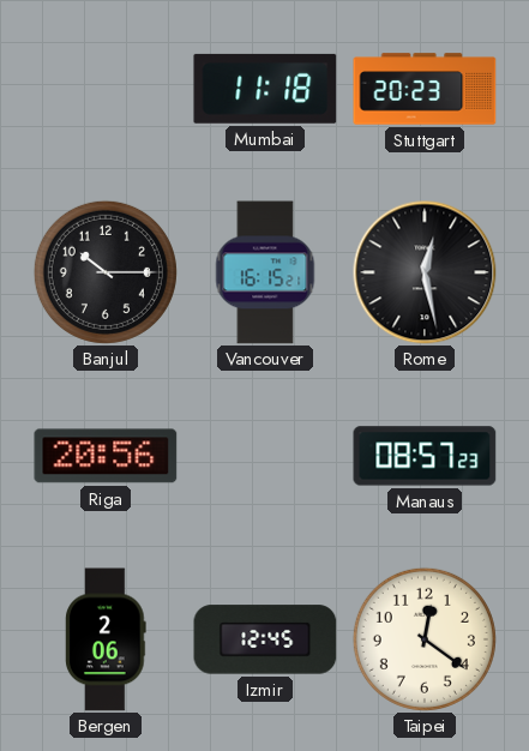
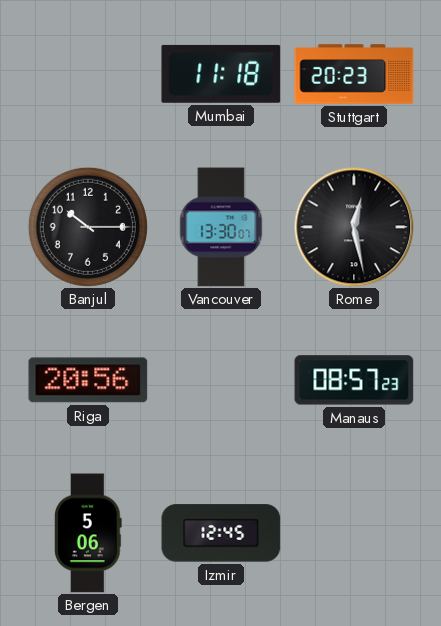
Vancouver: 16:15 -> 13:30 (221, 227)
Bergen: 2:06 -> 5:06 (89, 533)
Taipei: 12:21 -> none (425, 639)
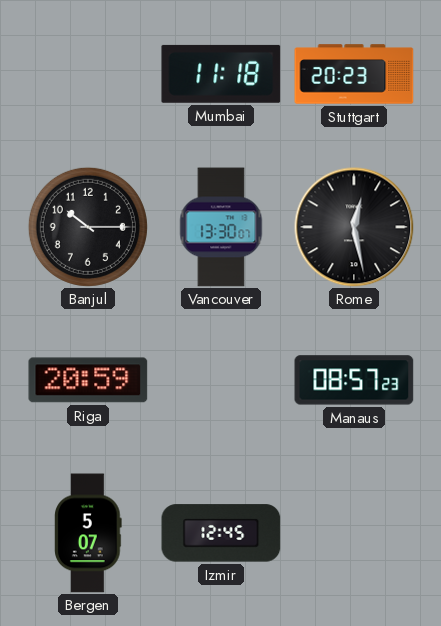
Riga: 20:56 -> 20:59 (88, 380)
Bergen: 5:06 -> 5:07 (89, 533)
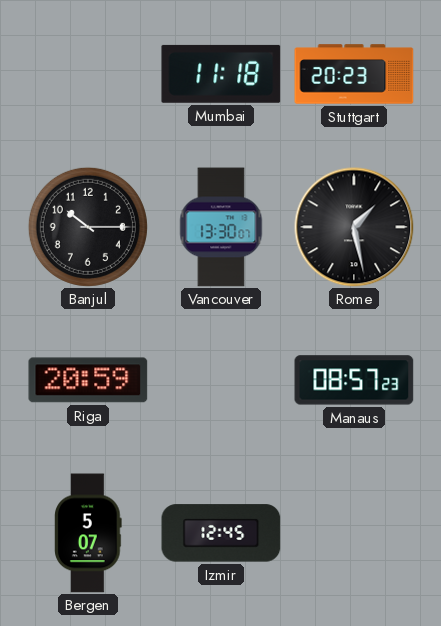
Rome: 12:28 -> 1:28 (354, 227)
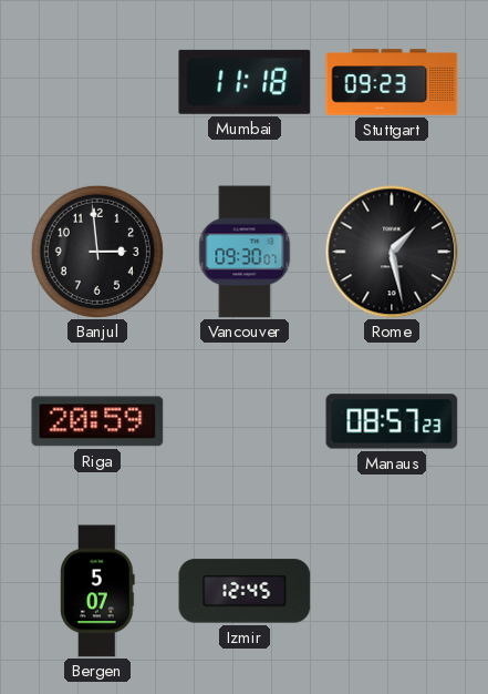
Stuttgart: 20:23 -> 09:23 (392, 82)
Banjul: 10:15 -> 2:59 (97, 252)
Vancouver: 13:30 -> 09:30 (245, 252)
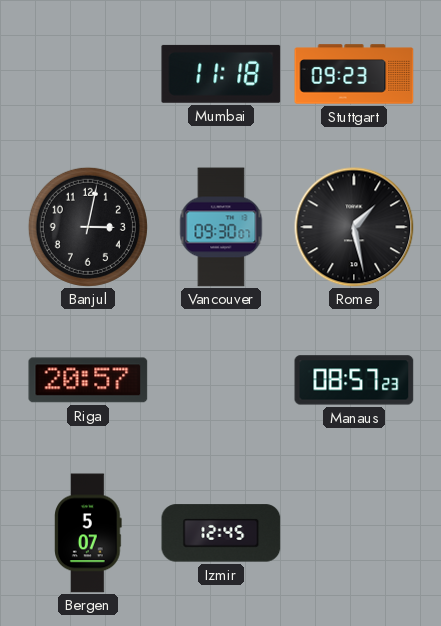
Banjul: 2:59 -> 3:02 (88, 227)
Riga: 20:59 -> 20:57 (88, 380)
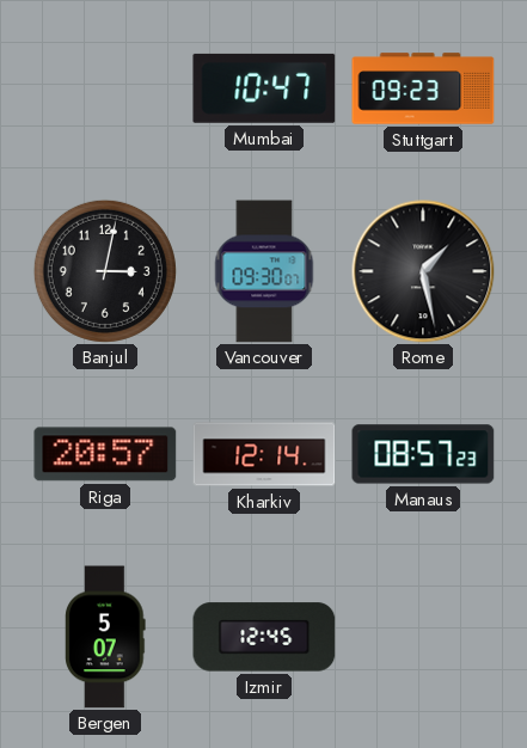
Mumbai: 11:18 -> 10:47 (264, 88)
Kharkiv: none -> 12:14 (264, 454)
